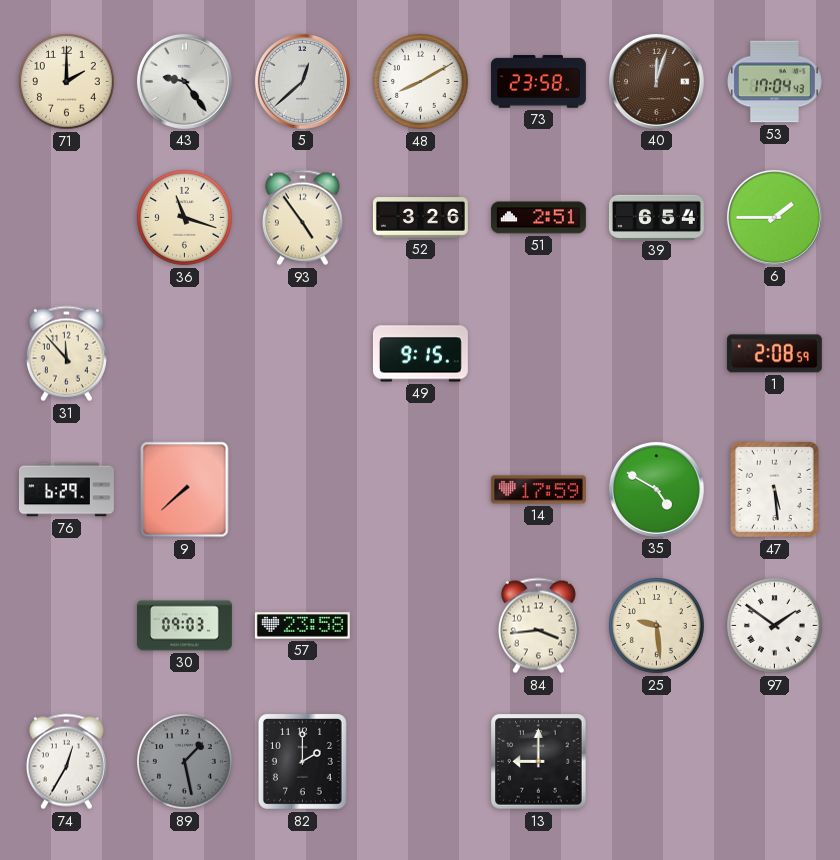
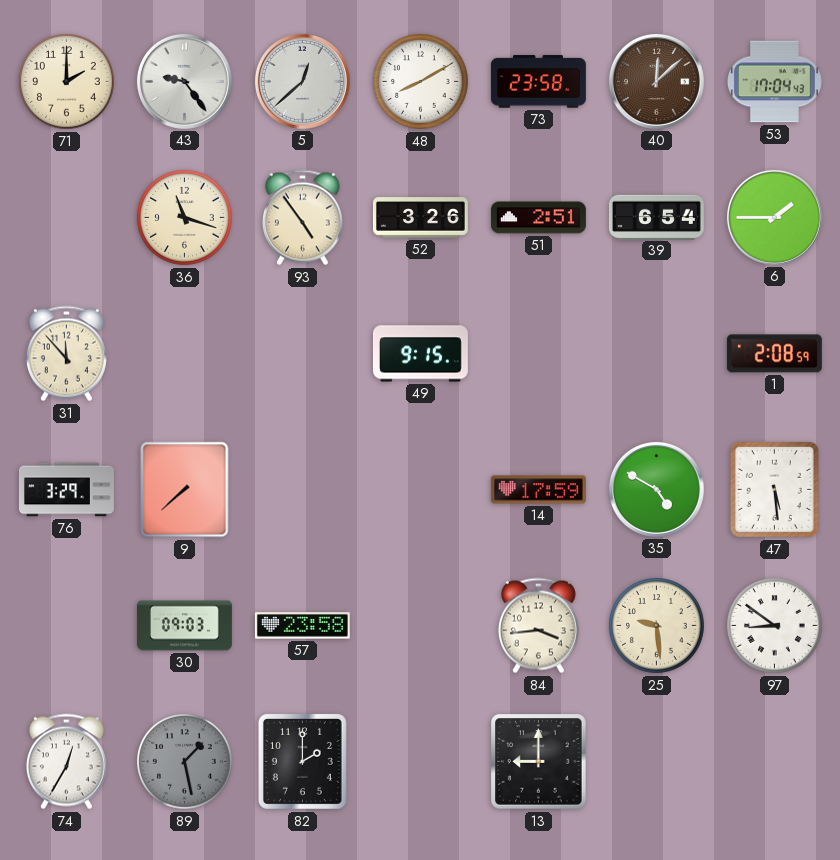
40: 12:03 -> 12:08 (656, 81)
76: 6:29 -> 3:29 (66, 490)
97: 1:51 -> 8:51 (775, 626)
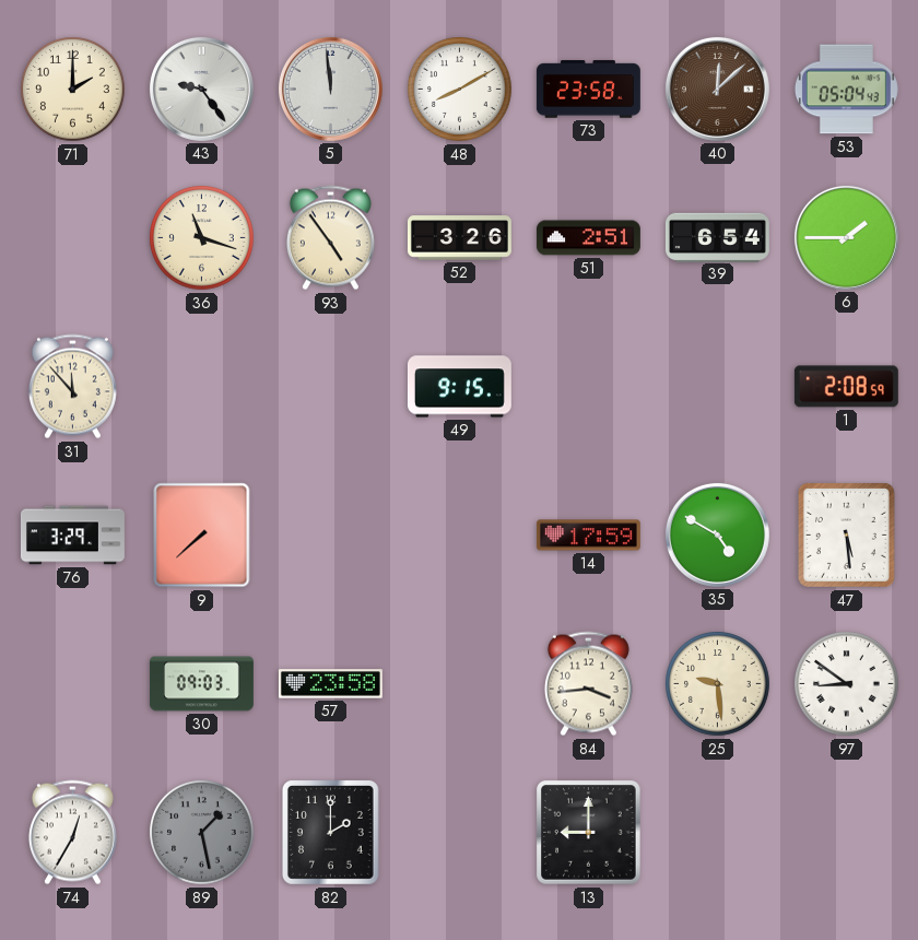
5: 12:38 -> 11:59 (330, 89)
53: 17:04 -> 05:04 (846, 90)
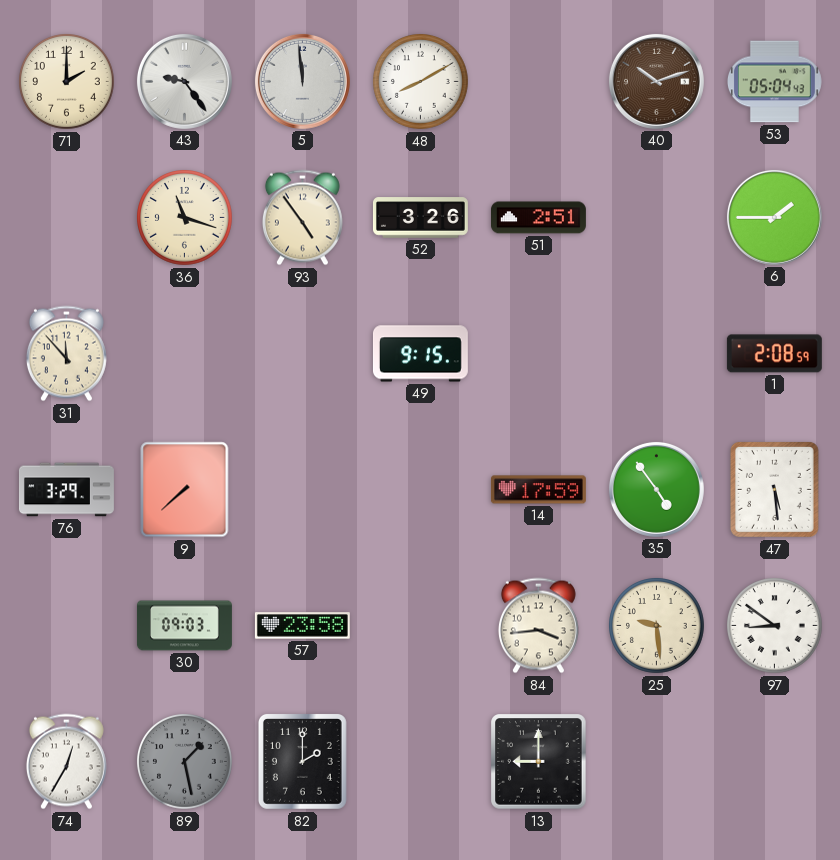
73: 23:58 -> none (588, 90)
40: 12:08 -> 10:12 (656, 81)
39: 6:54 -> none (717, 237)
35: 4:50 -> 4:54 (656, 489)
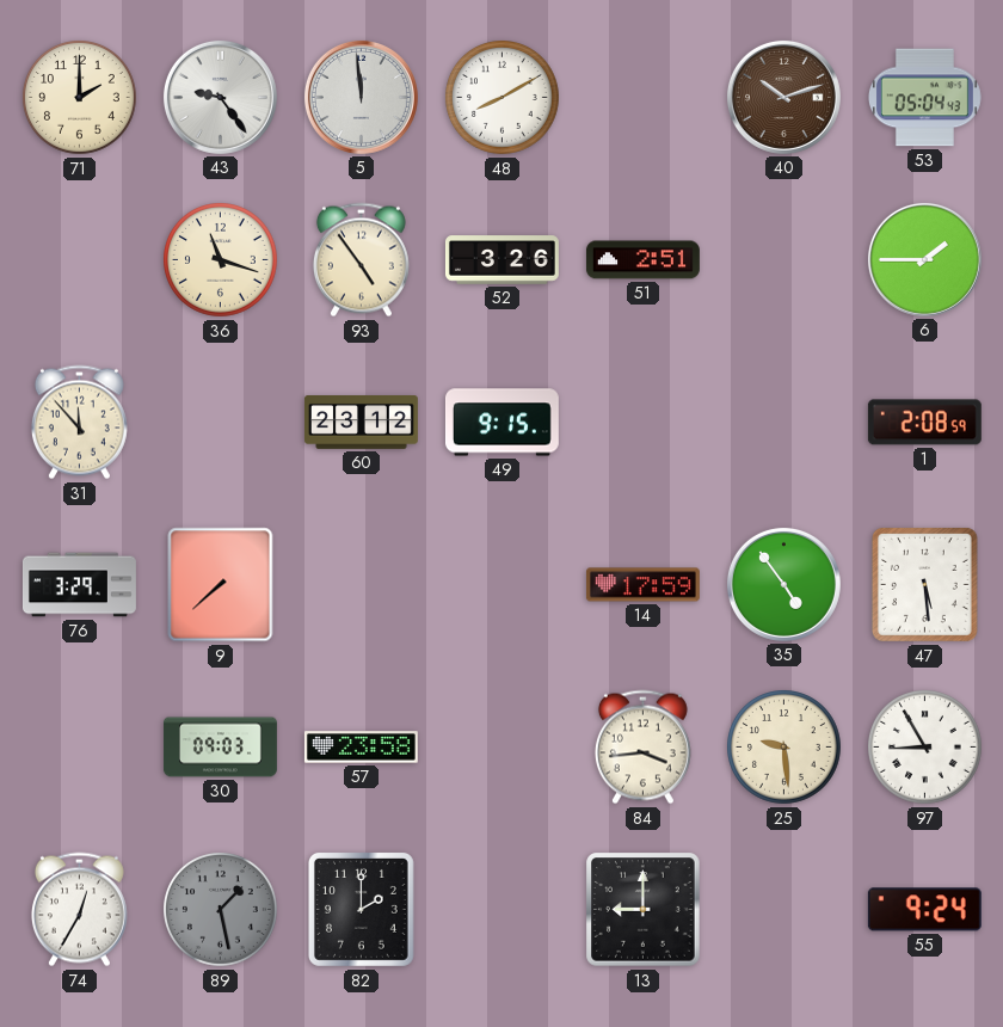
60: none -> 23:12 (361, 423)
97: 8:51 -> 8:55 (925, 748)
55: none -> 9:24 (924, 910)
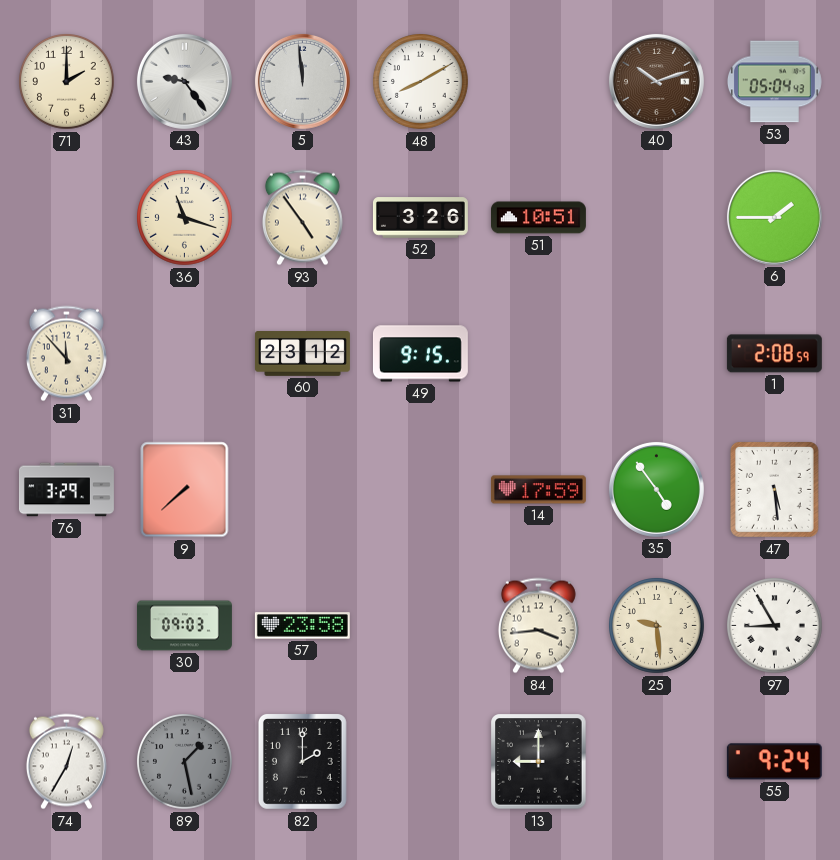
51: 2:51 -> 10:51 (538, 218)
